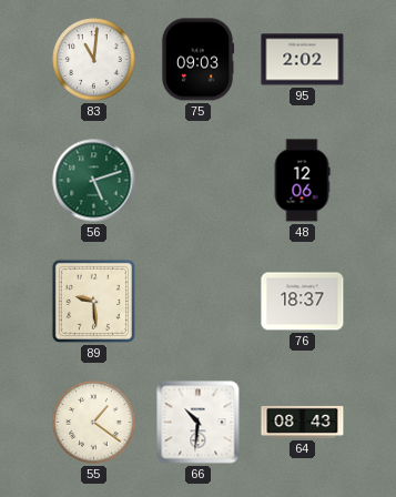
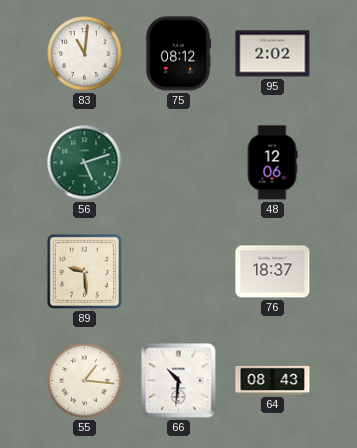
75: 09:03 -> 08:12 (178, 54)
55: 1:21 -> 1:16 (85, 381)
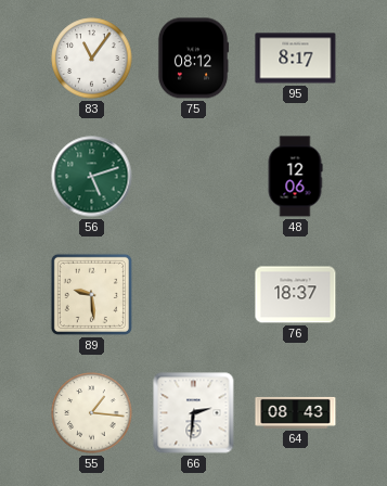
83: 11:01 -> 11:06 (92, 59)
95: 2:02 -> 8:17 (296, 59)
66: 10:31 -> 2:31 (194, 413)
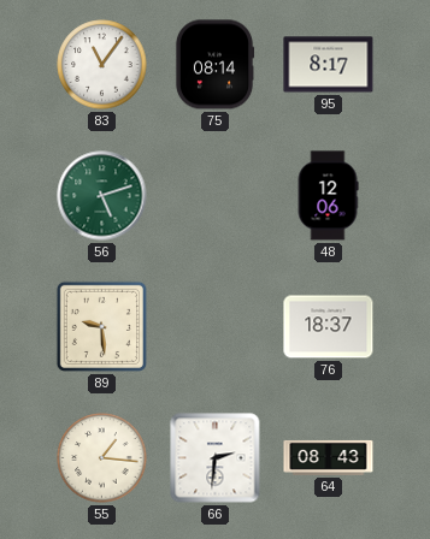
75: 08:12 -> 08:14 (214, 65)
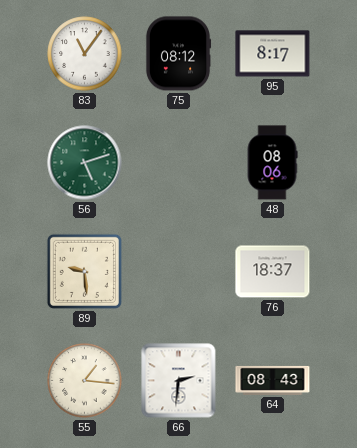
75: 08:14 -> 08:12 (178, 54)
48: 12:06 -> 08:06 (272, 163)
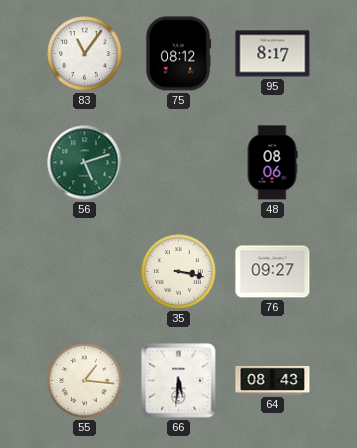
89: 9:29 -> none (84, 271)
35: none -> 3:17 (179, 272)
76: 18:37 -> 09:27 (273, 272)
66: 2:31 -> 5:31 (179, 381)
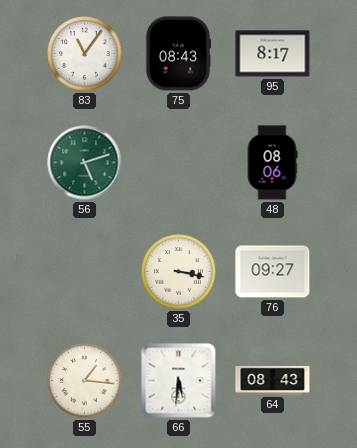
75: 08:12 -> 08:43 (178, 54)
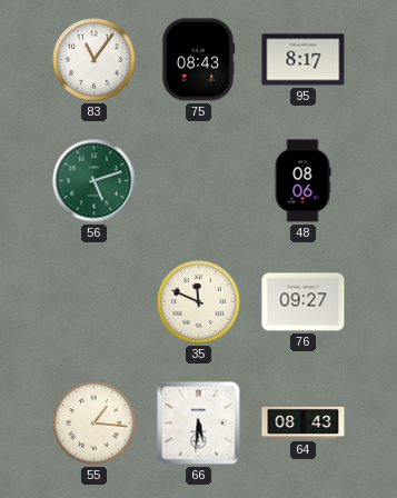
35: 3:17 -> 11:49 (199, 302)
